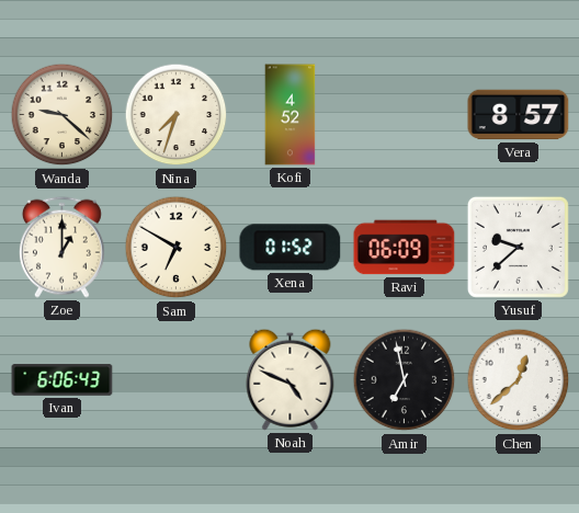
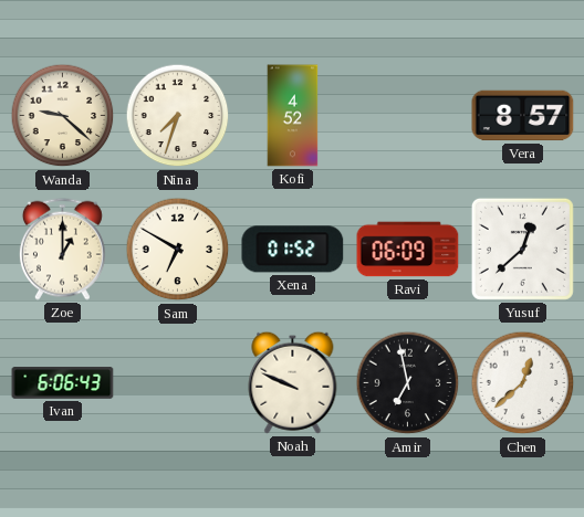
Yusuf: 9:38 -> 12:38 (522, 249)
Noah: 4:49 -> 9:49 (293, 382)
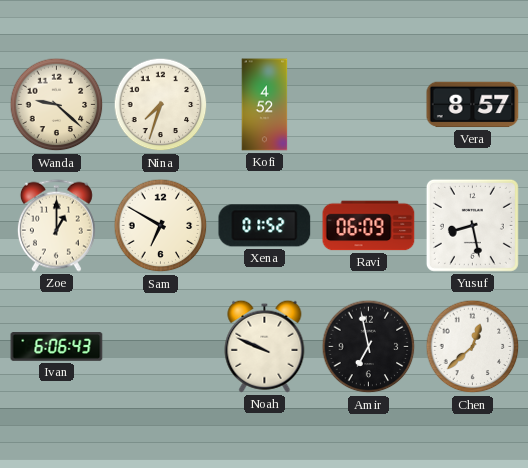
Yusuf: 12:38 -> 8:28 (472, 225)
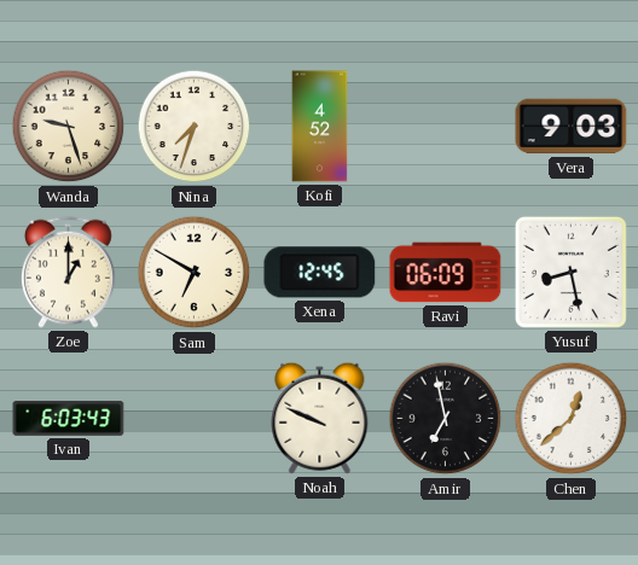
Wanda: 9:22 -> 9:27 (69, 127)
Vera: 8:57 -> 9:03 (572, 127)
Xena: 01:52 -> 12:45 (320, 273)
Ivan: 6:06 -> 6:03 (69, 419)
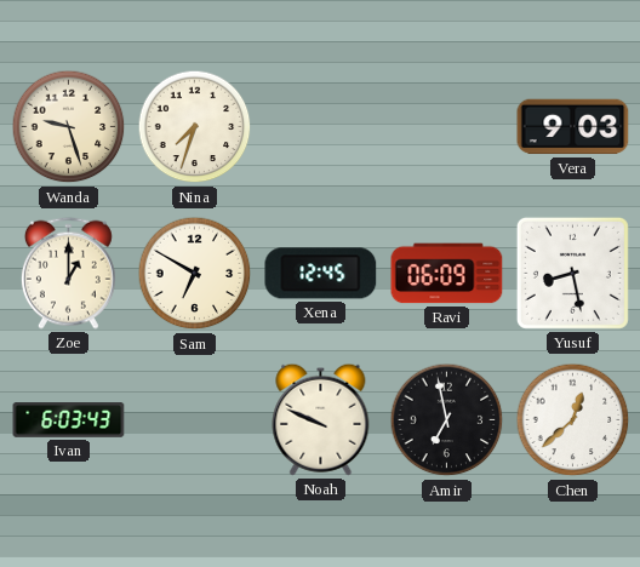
Kofi: 4:52 -> none (320, 127)
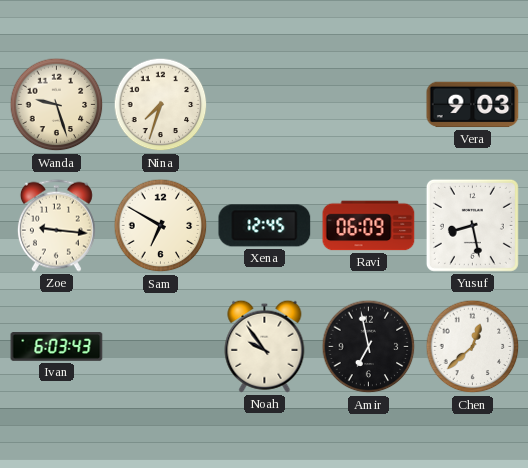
Zoe: 1:00 -> 9:16 (56, 225)
Noah: 9:49 -> 9:54 (265, 346)
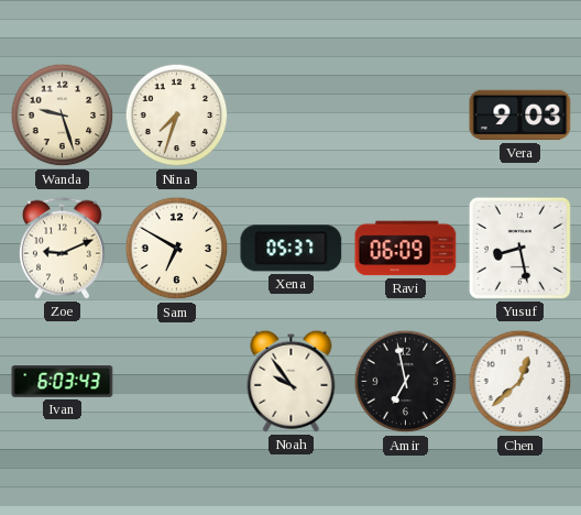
Zoe: 9:16 -> 9:11 (62, 248)
Xena: 12:45 -> 05:37 (292, 249)
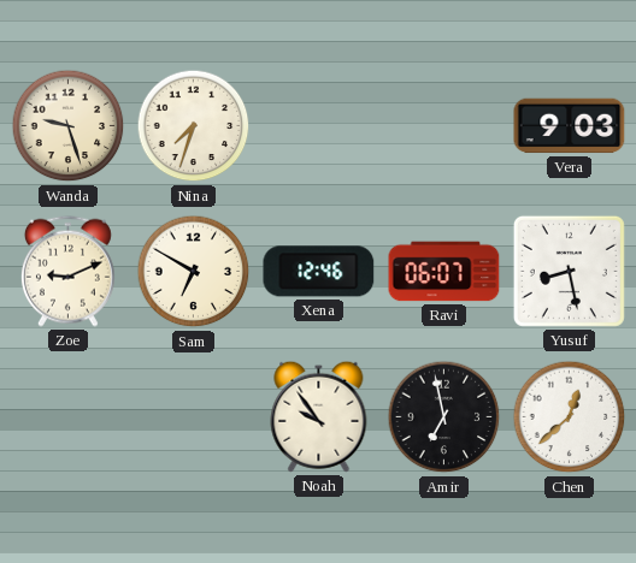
Xena: 05:37 -> 12:46 (319, 272)
Ravi: 06:09 -> 06:07 (444, 272)
Ivan: 6:03 -> none (63, 382)
